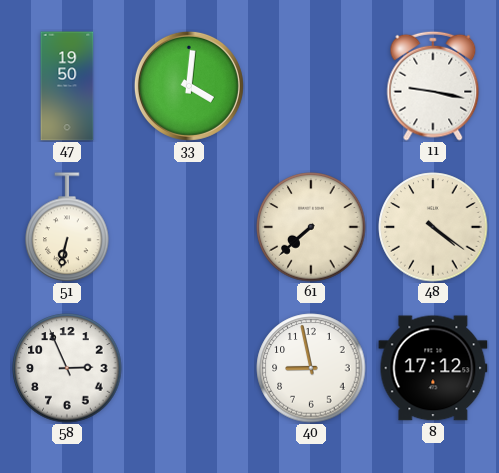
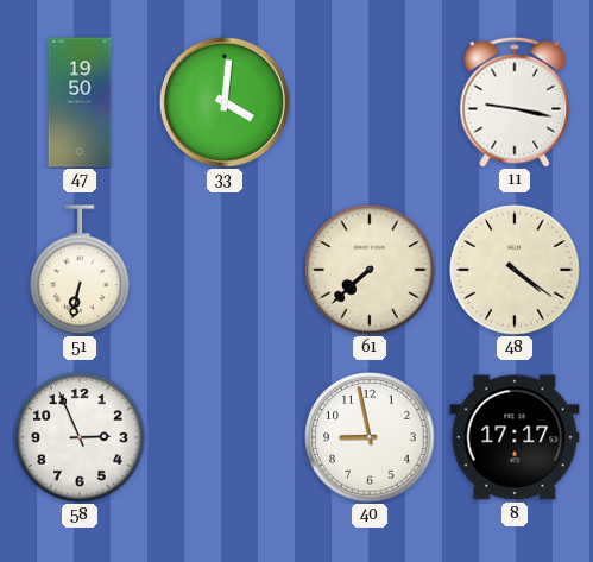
8: 17:12 -> 17:17 (515, 437)
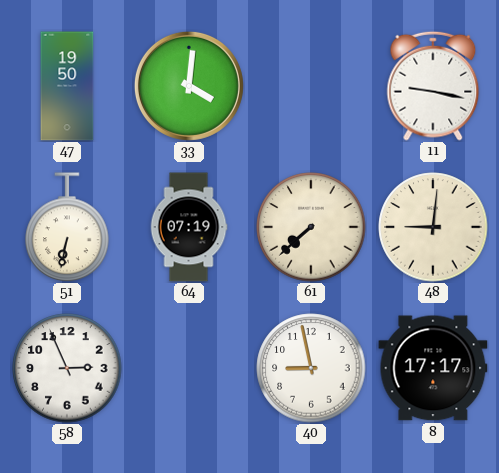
64: none -> 07:19 (189, 227)
48: 4:21 -> 9:01 (433, 227)
